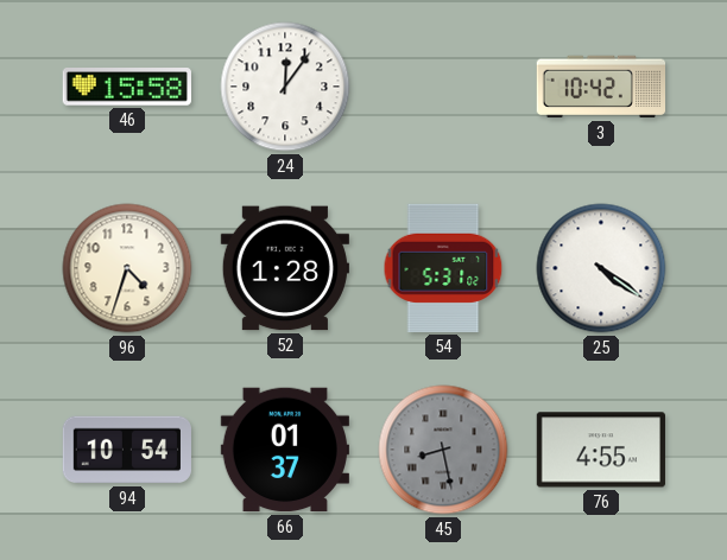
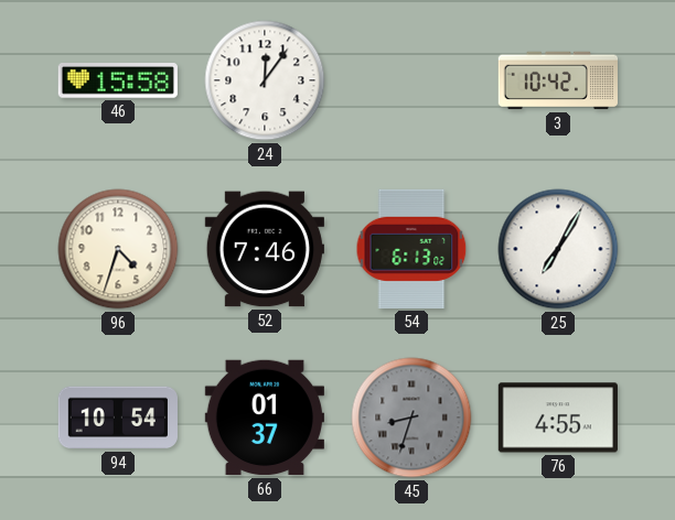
52: 1:28 -> 7:46 (264, 249)
54: 5:31 -> 6:13 (411, 249)
25: 4:21 -> 7:05 (558, 249)
45: 8:28 -> 8:33 (411, 418)
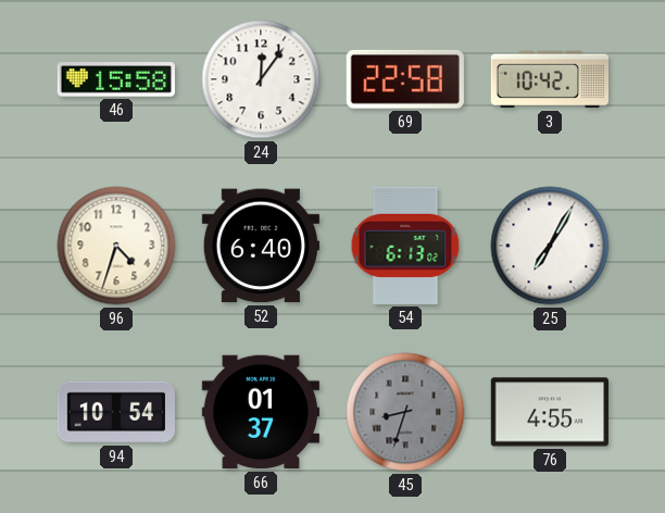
69: none -> 22:58 (405, 79)
52: 7:46 -> 6:40 (260, 246)
